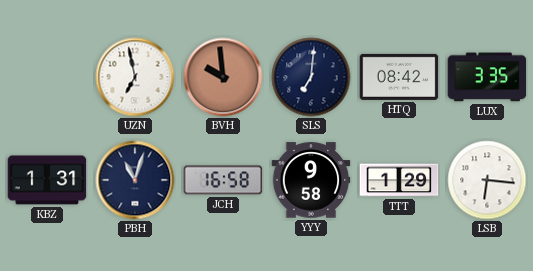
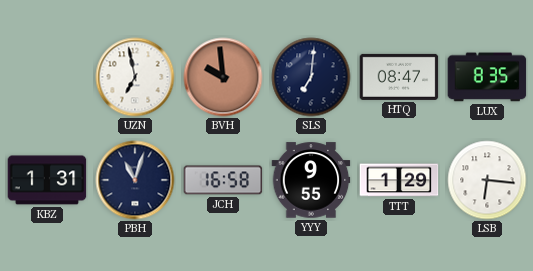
HTQ: 08:42 -> 08:47 (399, 77)
LUX: 3:35 -> 8:35 (487, 77)
YYY: 9:58 -> 9:55 (311, 180)
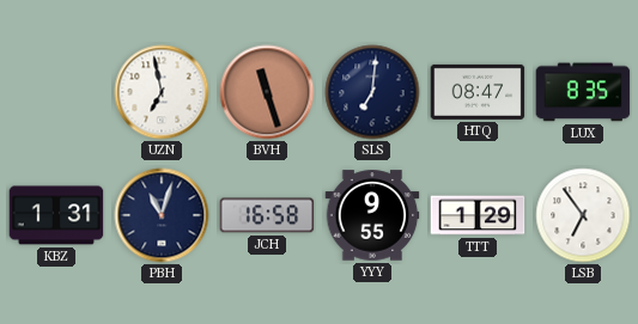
BVH: 9:59 -> 11:27 (267, 92)
LSB: 6:16 -> 6:54 (583, 215)
